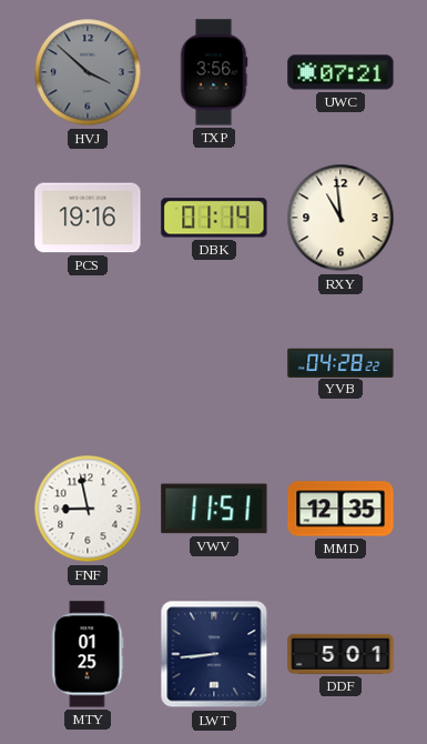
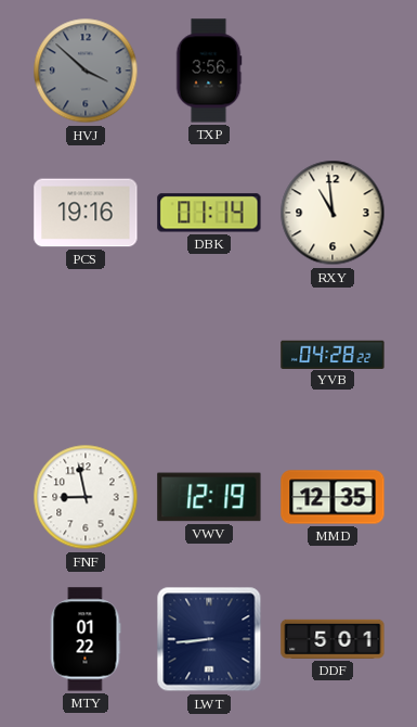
UWC: 07:21 -> none (340, 72)
VWV: 11:51 -> 12:19 (209, 497)
MTY: 01:25 -> 01:22 (86, 639)
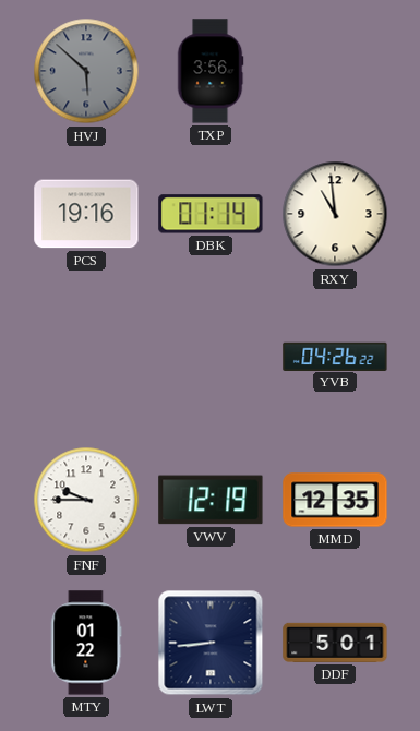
HVJ: 3:52 -> 5:52 (86, 71)
YVB: 04:28 -> 04:26 (335, 356)
FNF: 8:58 -> 9:45 (86, 500)
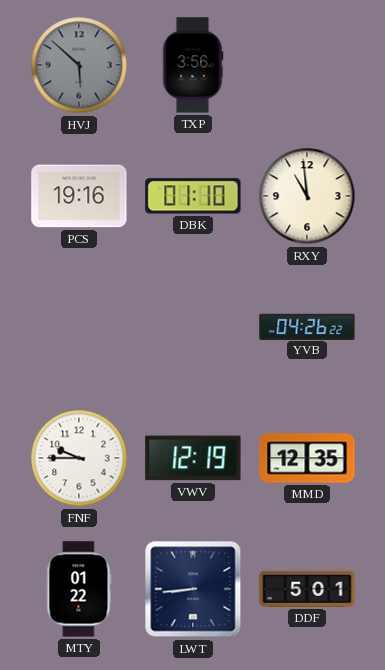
DBK: 01:14 -> 01:10 (193, 196)
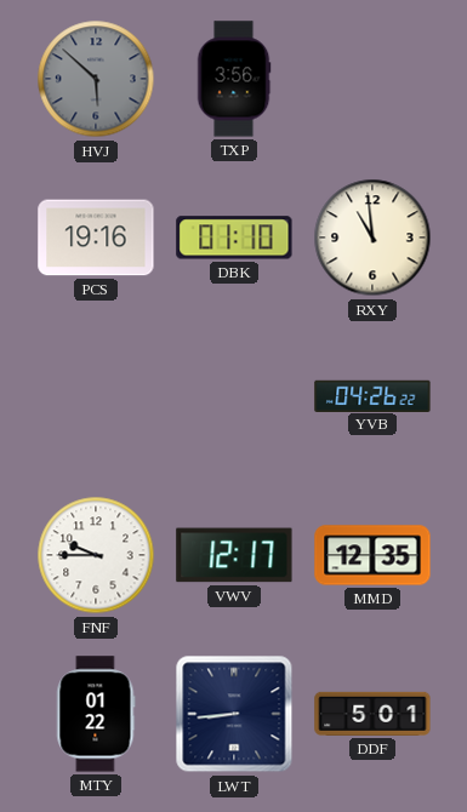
VWV: 12:19 -> 12:17 (234, 555)
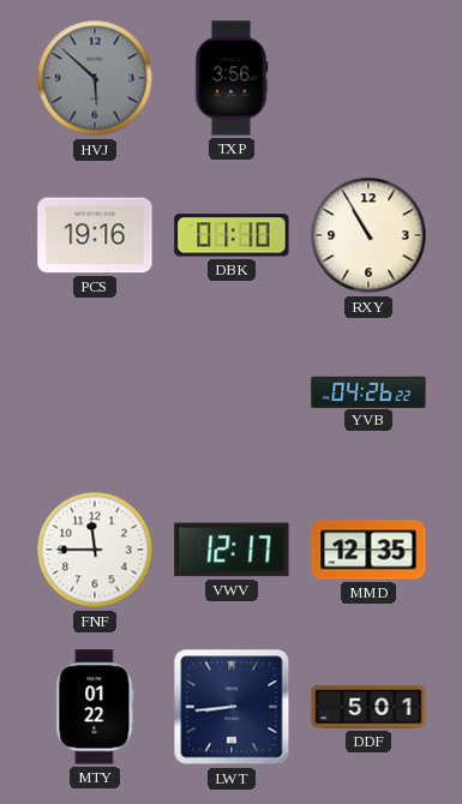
RXY: 10:59 -> 10:55 (368, 235)
FNF: 9:45 -> 11:45 (95, 550)
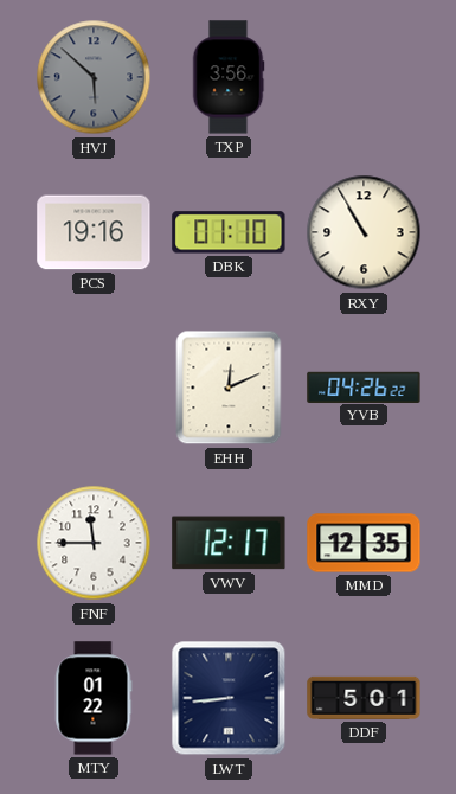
EHH: none -> 12:11 (229, 388)
